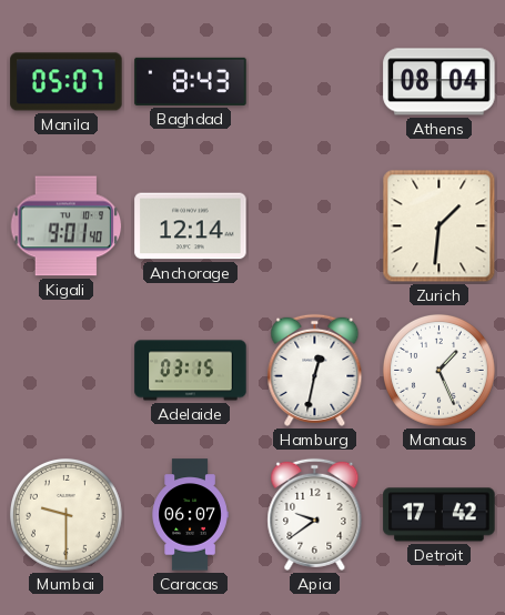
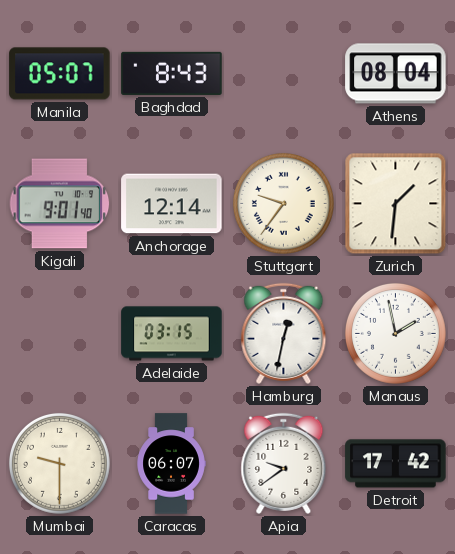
Stuttgart: none -> 9:36 (283, 203)
Manaus: 1:26 -> 1:58 (395, 333)
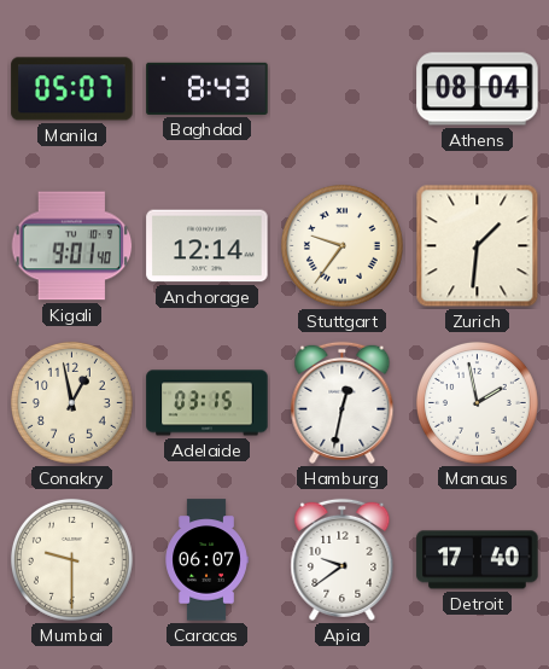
Conakry: none -> 12:58 (71, 402)
Detroit: 17:42 -> 17:40 (478, 560)
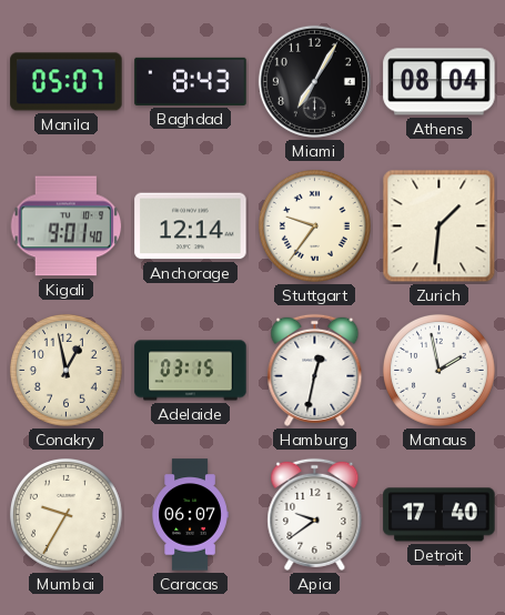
Miami: none -> 7:05 (314, 81)
Mumbai: 9:30 -> 9:35 (65, 514)
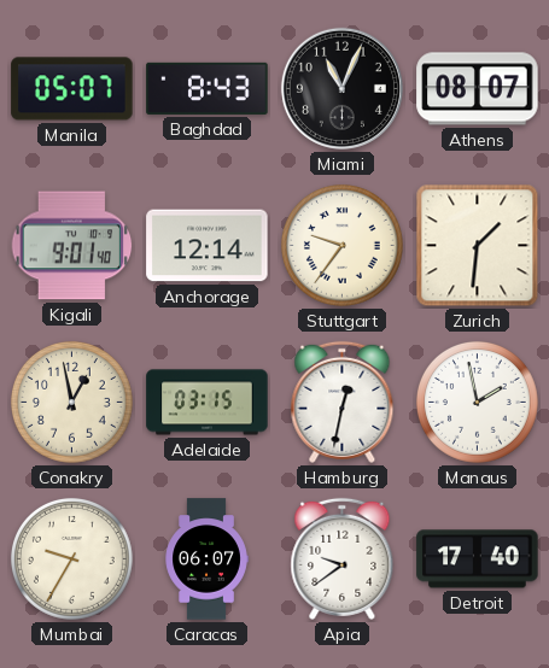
Miami: 7:05 -> 11:04 (341, 88)
Athens: 08:04 -> 08:07 (478, 89)
